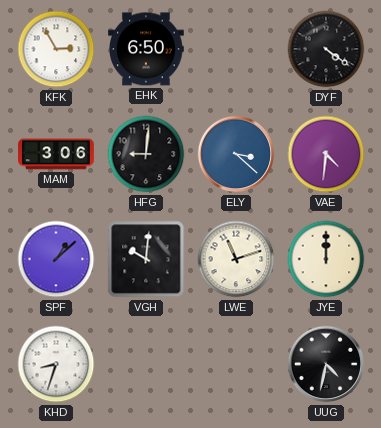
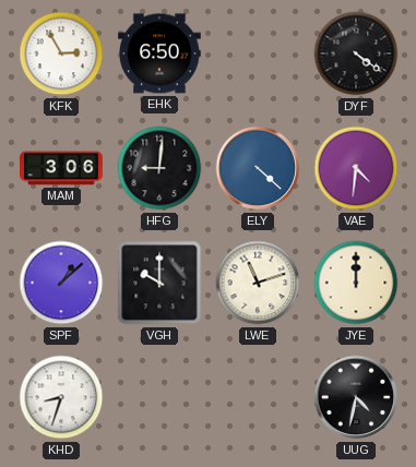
ELY: 3:22 -> 4:22 (258, 168)
VGH: 10:01 -> 10:00 (159, 283)
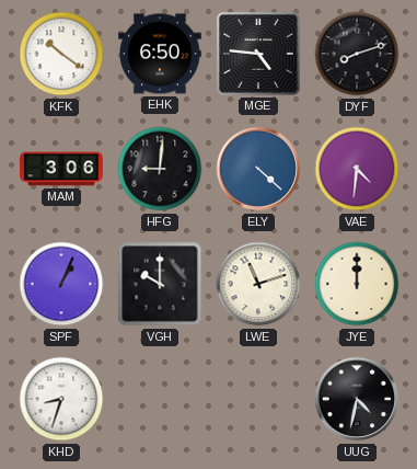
KFK: 2:55 -> 10:21 (61, 54)
MGE: none -> 4:46 (258, 54)
DYF: 4:21 -> 8:12 (357, 54)
SPF: 1:08 -> 1:04 (61, 284)
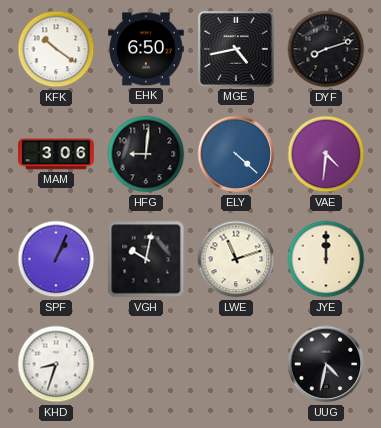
MGE: 4:46 -> 4:43 (236, 49)
VGH: 10:00 -> 10:02 (146, 259)
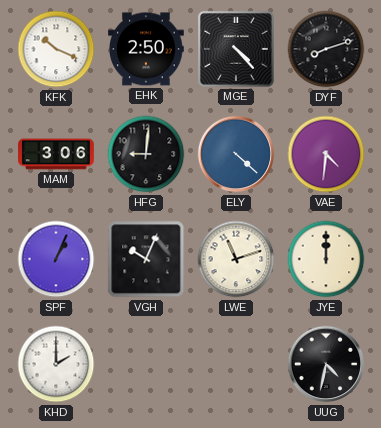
KFK: 10:21 -> 10:19 (56, 49)
EHK: 6:50 -> 2:50 (147, 49)
MGE: 4:43 -> 4:23 (236, 49)
VGH: 10:02 -> 10:04 (146, 259)
KHD: 8:33 -> 2:00 (56, 364)
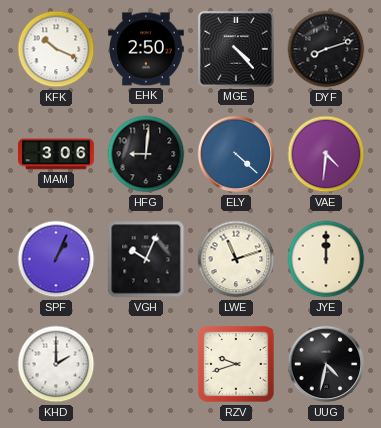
RZV: none -> 9:42 (236, 364)
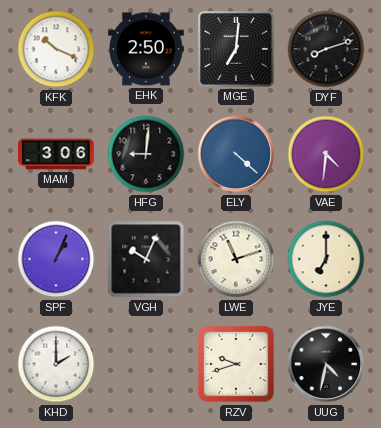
MGE: 4:23 -> 7:01 (236, 49)
JYE: 12:00 -> 7:00 (326, 259)
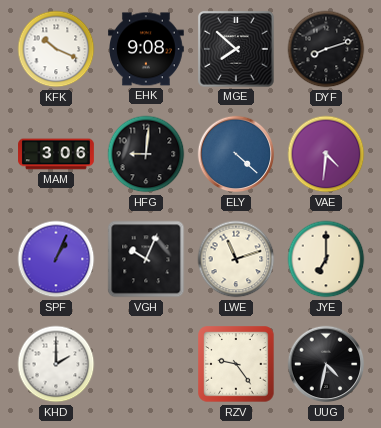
EHK: 2:50 -> 9:08 (147, 49)
MGE: 7:01 -> 7:52 (236, 49)
RZV: 9:42 -> 9:24 (236, 364)
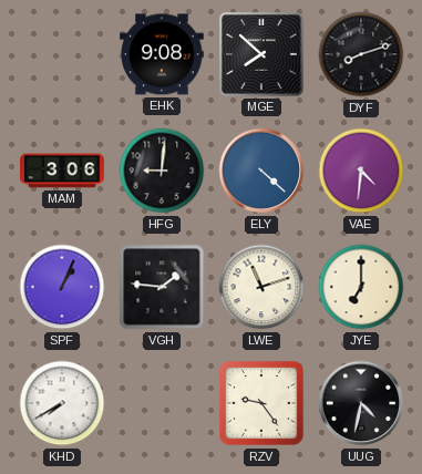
KFK: 10:19 -> none (56, 49)
VGH: 10:04 -> 1:46 (162, 287)
KHD: 2:00 -> 7:40 (62, 403)
